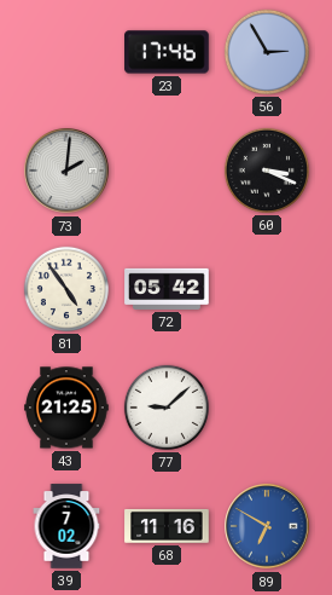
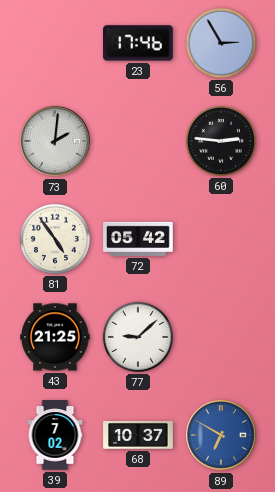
60: 3:19 -> 2:46 (221, 141)
68: 11:16 -> 10:37 (138, 435)
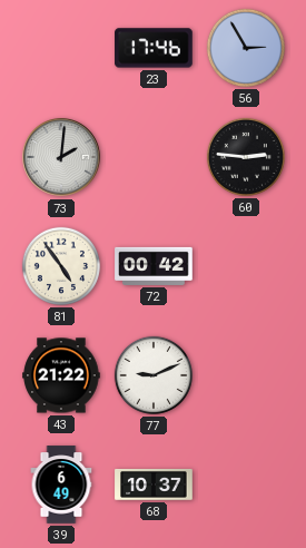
72: 05:42 -> 00:42 (154, 266)
43: 21:25 -> 21:22 (61, 375)
77: 9:08 -> 9:11 (154, 375)
39: 7:02 -> 6:49 (61, 485)
89: 6:50 -> none (221, 435)
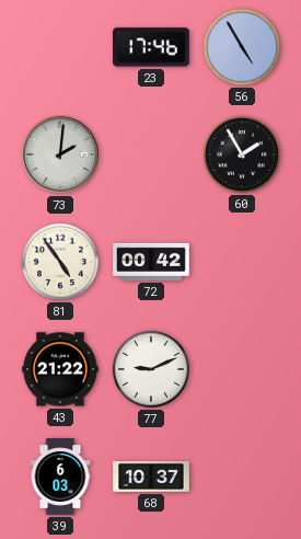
56: 2:55 -> 4:55 (242, 47)
60: 2:46 -> 1:55 (242, 154)
39: 6:49 -> 6:03 (60, 477)
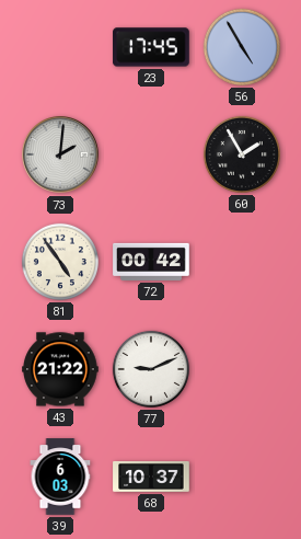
23: 17:46 -> 17:45 (151, 47)
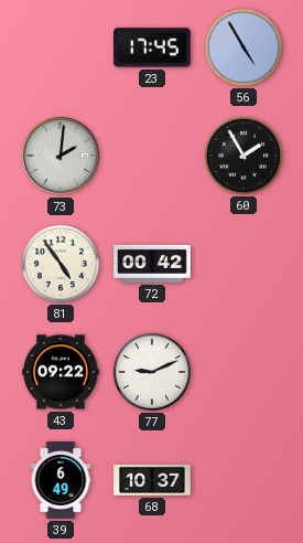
43: 21:22 -> 09:22 (61, 372)
39: 6:03 -> 6:49 (61, 480)
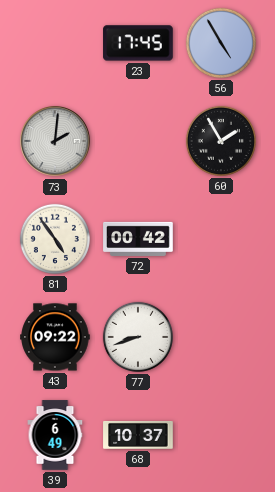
77: 9:11 -> 8:42 (138, 337)
